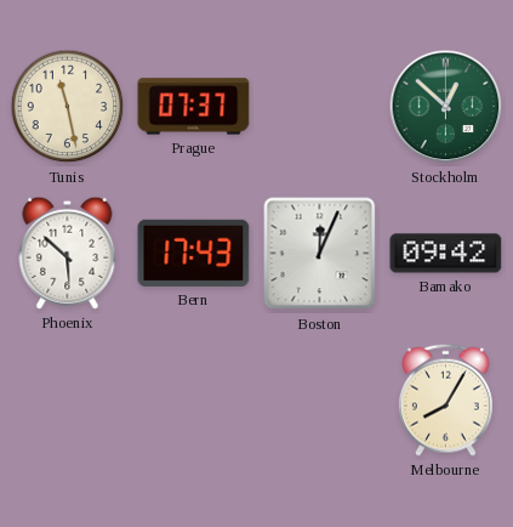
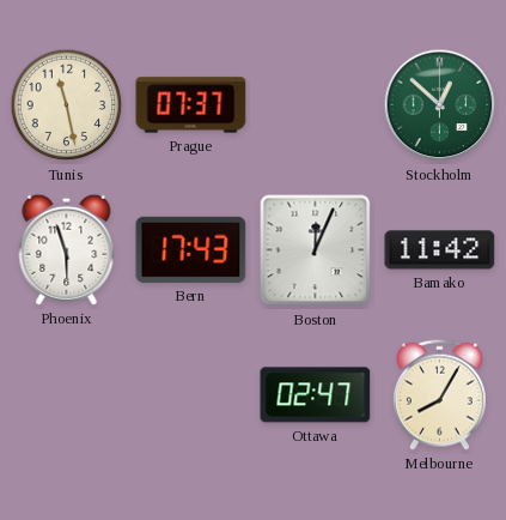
Phoenix: 5:52 -> 5:57 (67, 249)
Bamako: 09:42 -> 11:42 (440, 250)
Ottawa: none -> 02:47 (316, 395)
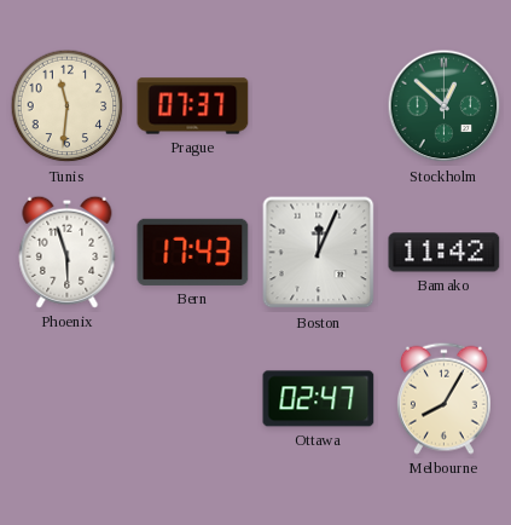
Tunis: 11:28 -> 11:31 (68, 106)
